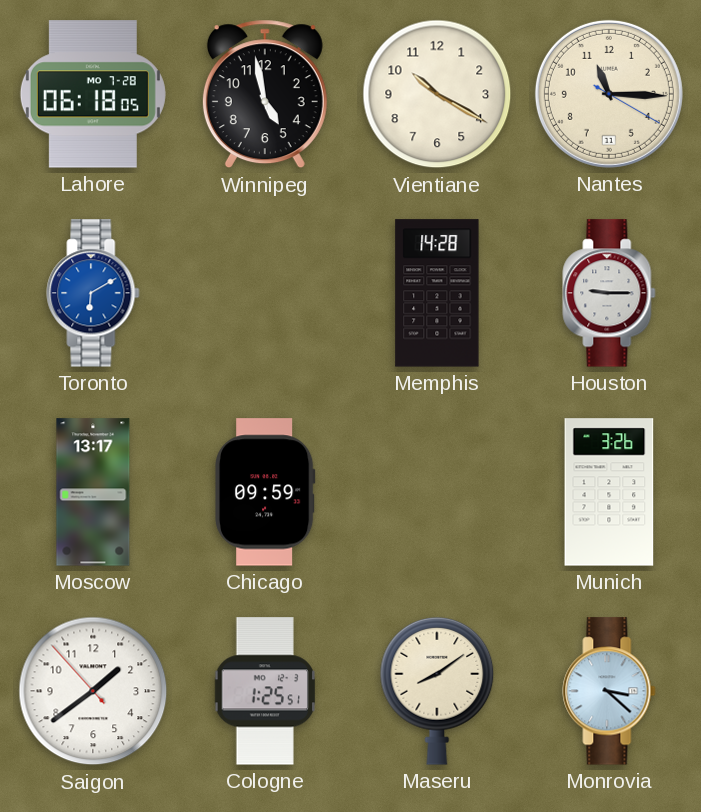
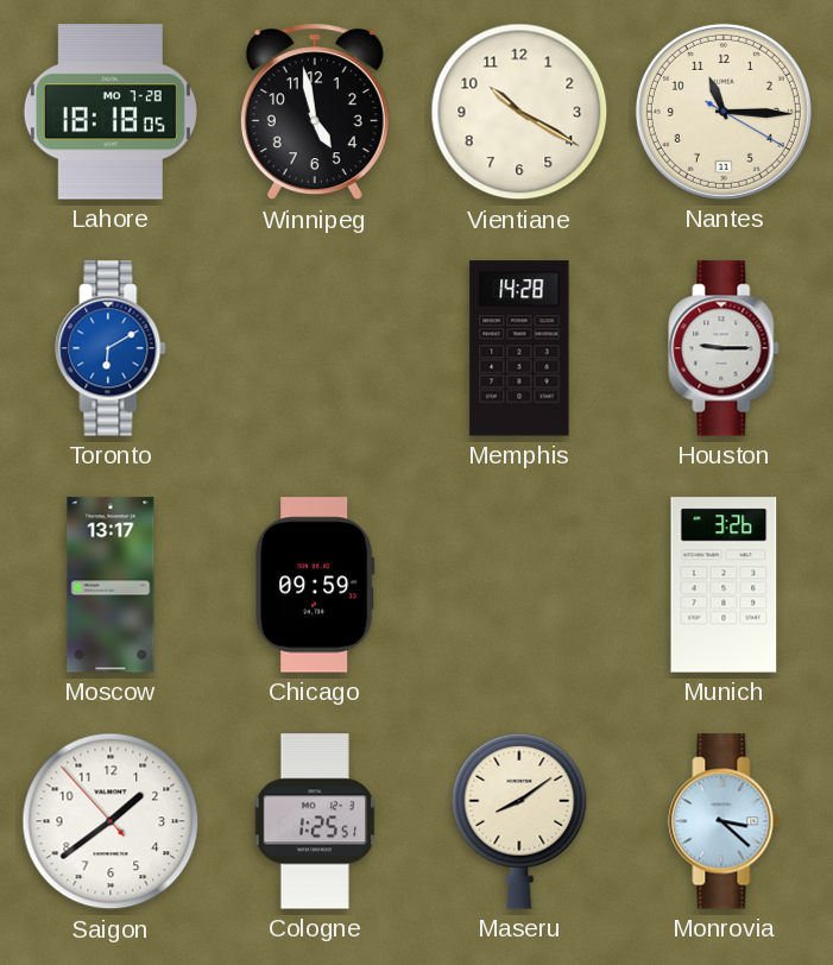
Lahore: 06:18 -> 18:18 (111, 112)
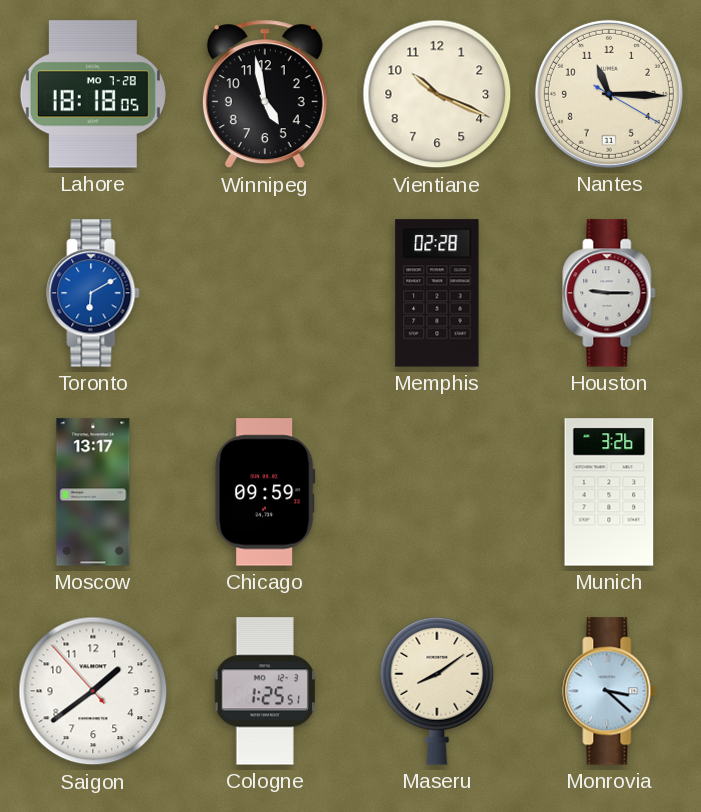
Vientiane: 10:20 -> 10:19 (437, 94)
Memphis: 14:28 -> 02:28 (437, 293)
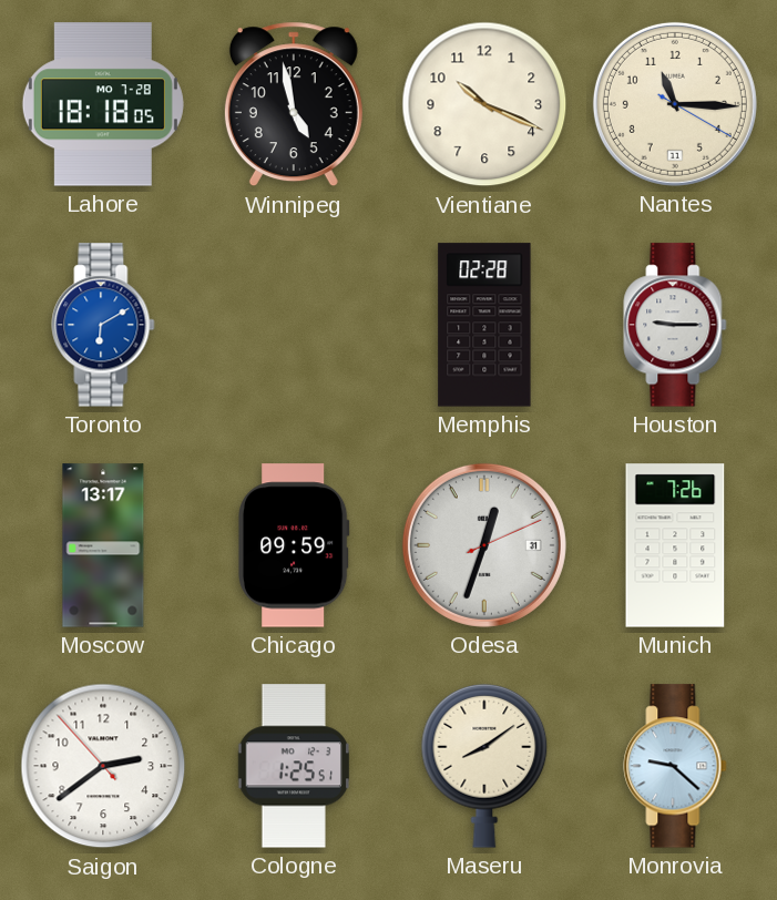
Odesa: none -> 12:33 (484, 545)
Munich: 3:26 -> 7:26 (675, 545)
Saigon: 1:38 -> 2:38 (103, 766)
Monrovia: 3:22 -> 9:22 (675, 766)
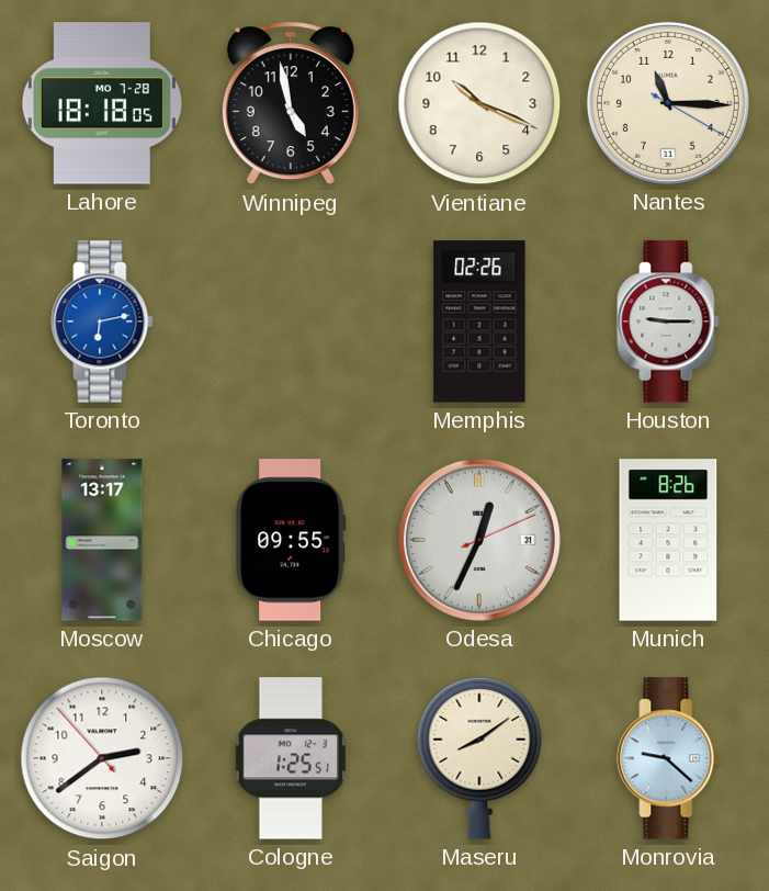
Toronto: 6:10 -> 6:13 (102, 322)
Memphis: 02:28 -> 02:26 (479, 322)
Chicago: 09:59 -> 09:55 (291, 540)
Odesa: 12:33 -> 12:34 (479, 540)
Munich: 7:26 -> 8:26 (668, 540)
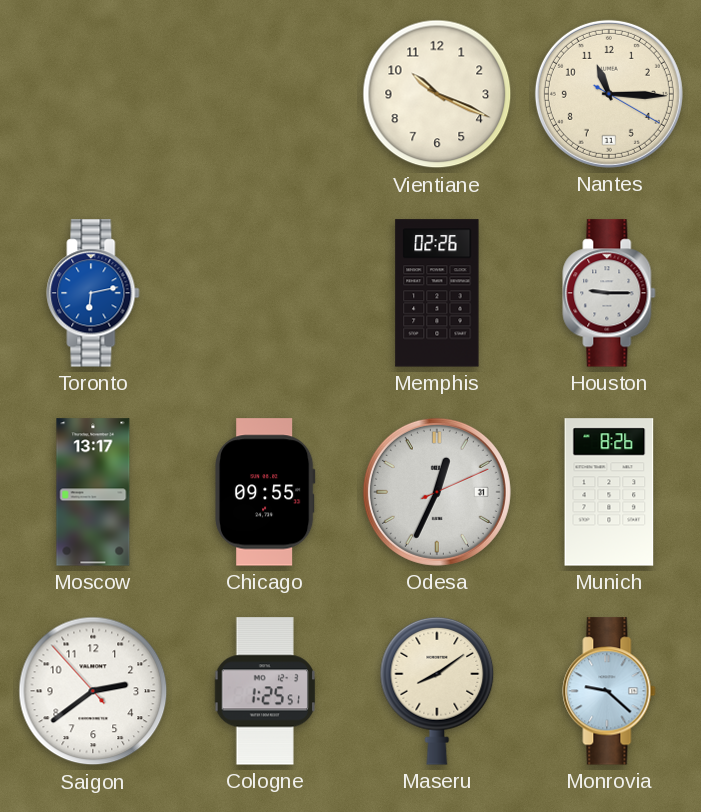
Lahore: 18:18 -> none (102, 103)
Winnipeg: 4:58 -> none (291, 103)
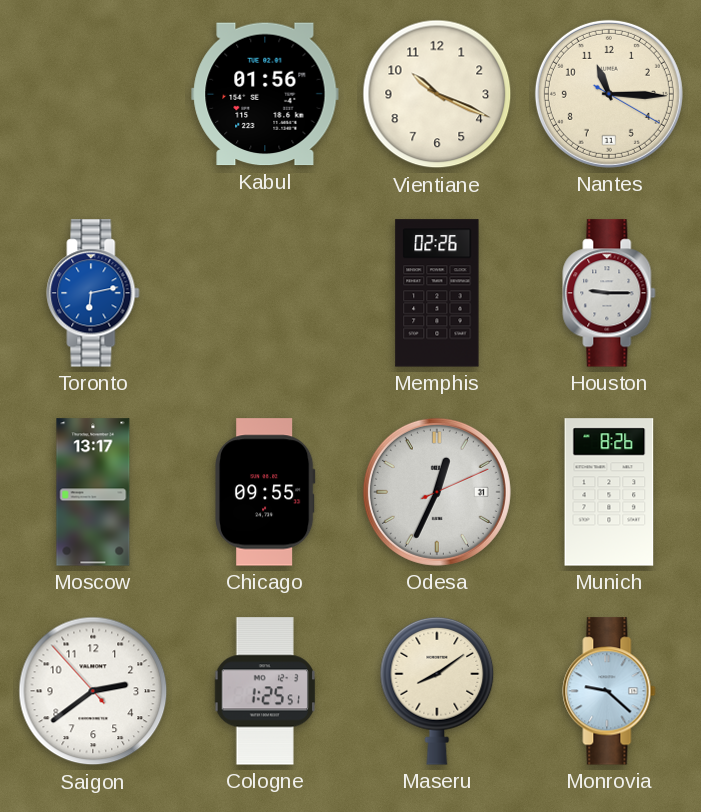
Kabul: none -> 01:56 (265, 94)
